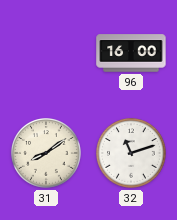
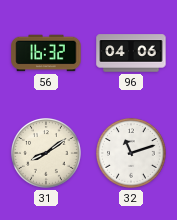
56: none -> 16:32 (46, 53)
96: 16:00 -> 04:06 (131, 53)
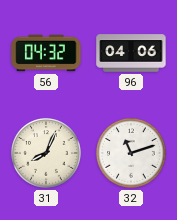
56: 16:32 -> 04:32 (46, 53)
31: 8:09 -> 8:04 (47, 154)
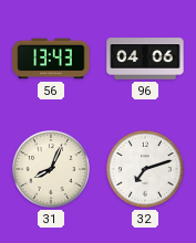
56: 04:32 -> 13:43 (51, 59)
32: 11:12 -> 7:12 (146, 170)
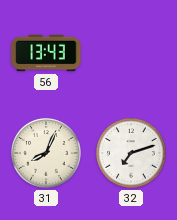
96: 04:06 -> none (145, 59)
